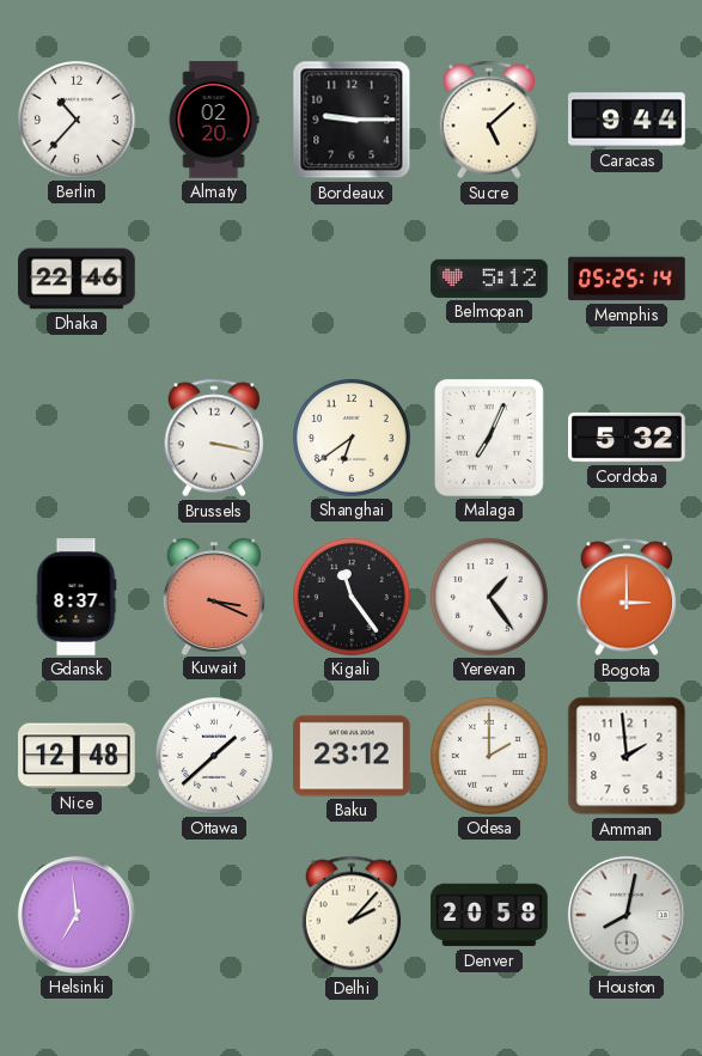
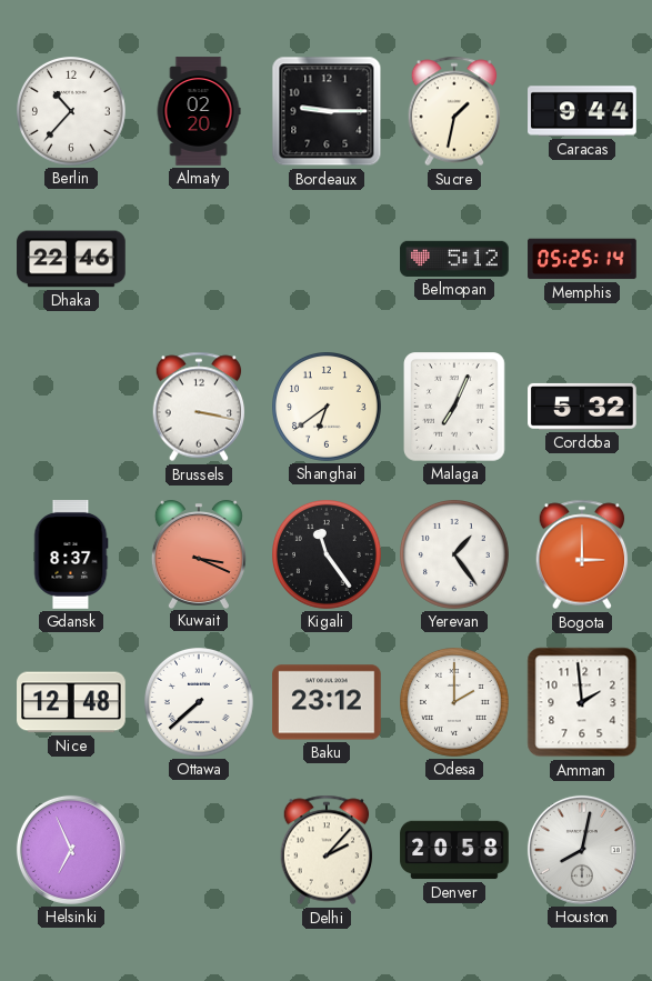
Sucre: 5:08 -> 1:32 (454, 111)
Ottawa: 1:38 -> 7:38 (200, 703)
Helsinki: 6:59 -> 6:56 (71, 850)
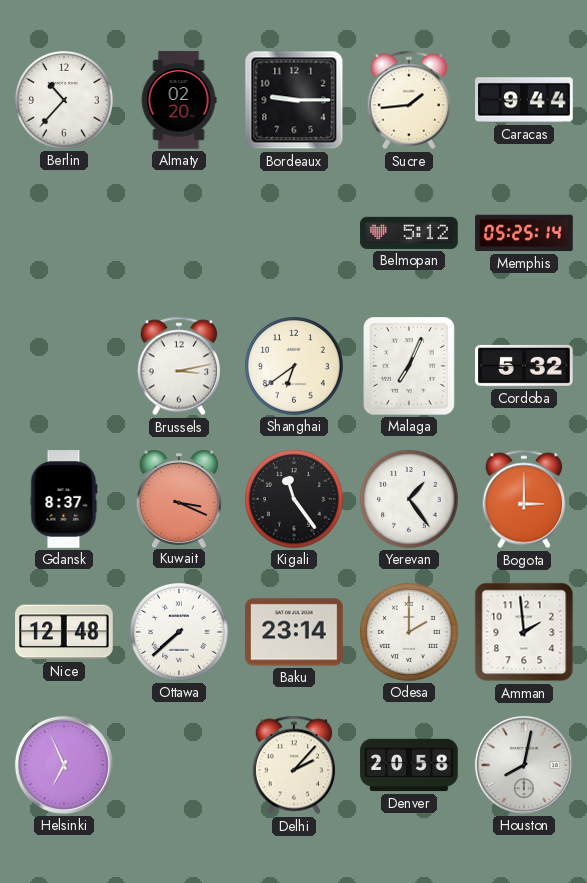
Sucre: 1:32 -> 1:44 (409, 100)
Dhaka: 22:46 -> none (71, 259)
Brussels: 3:17 -> 3:13 (179, 366)
Baku: 23:12 -> 23:14 (294, 632)
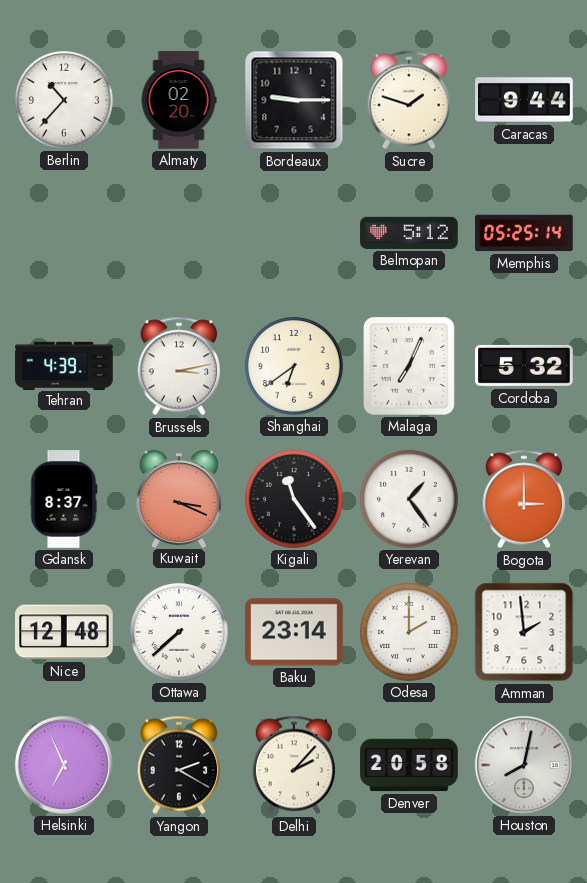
Sucre: 1:44 -> 1:48 (409, 100)
Tehran: none -> 4:39 (64, 365)
Yangon: none -> 2:20 (179, 765)
